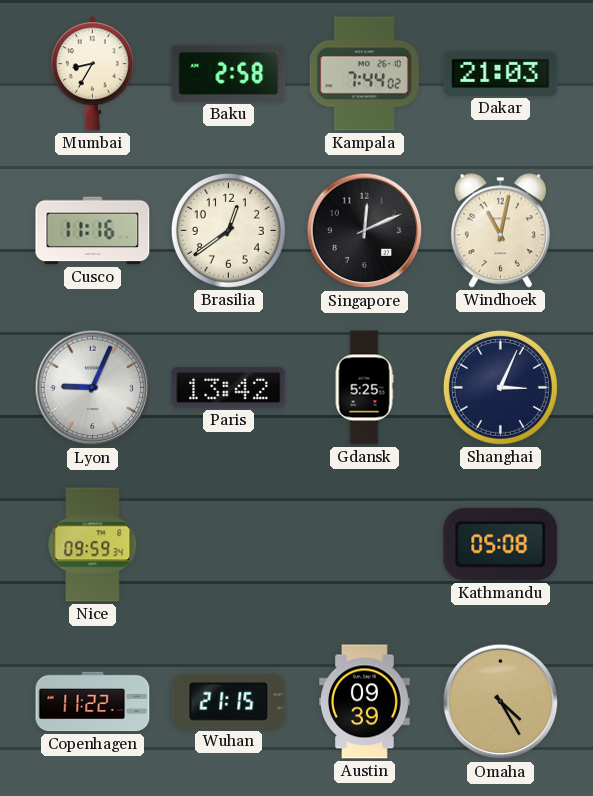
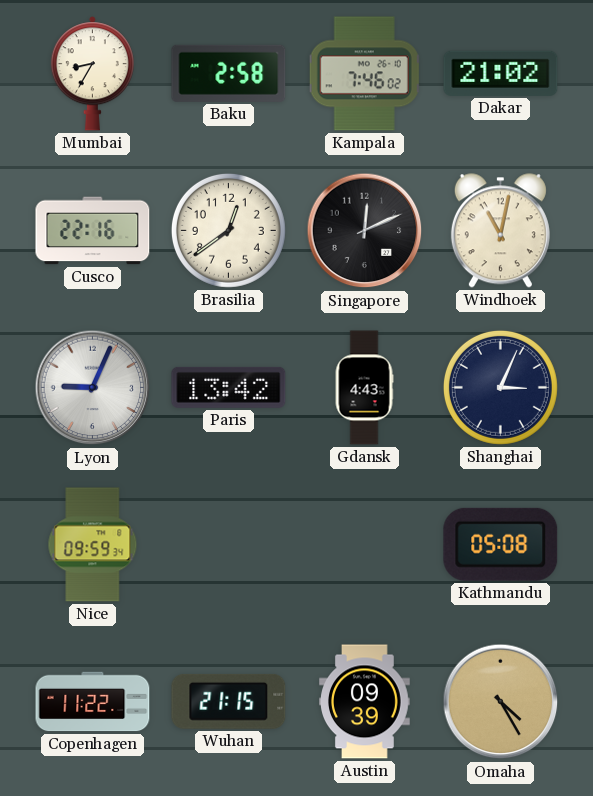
Kampala: 7:44 -> 7:46 (365, 74)
Dakar: 21:03 -> 21:02 (501, 73)
Cusco: 11:16 -> 22:16 (93, 231)
Gdansk: 5:25 -> 4:43 (364, 388)
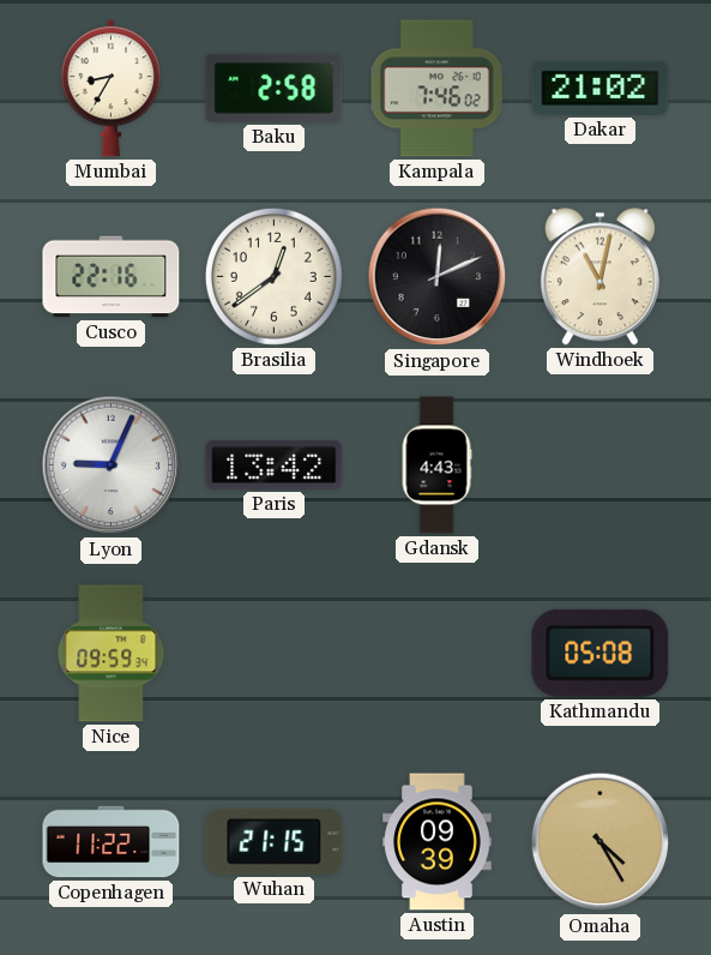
Shanghai: 3:04 -> none (500, 387)
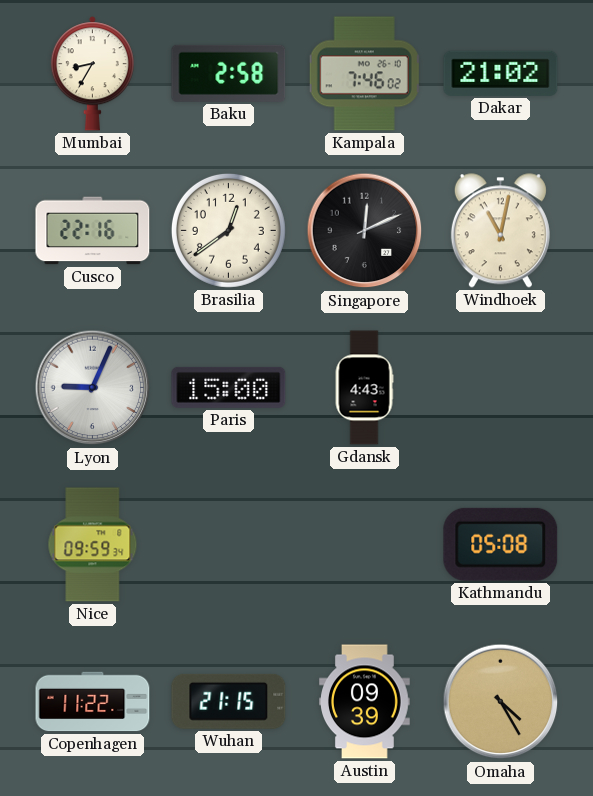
Paris: 13:42 -> 15:00 (229, 387)
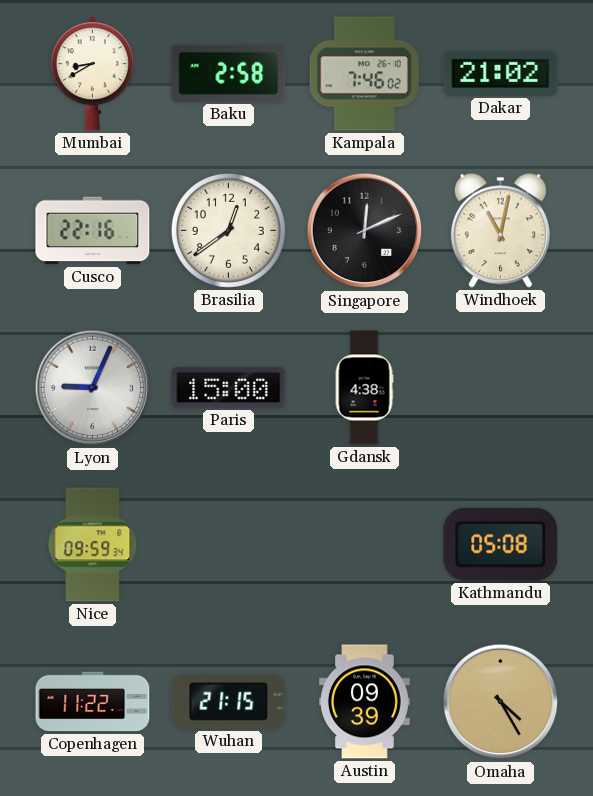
Mumbai: 8:35 -> 8:40 (92, 74)
Gdansk: 4:43 -> 4:38 (364, 388)
